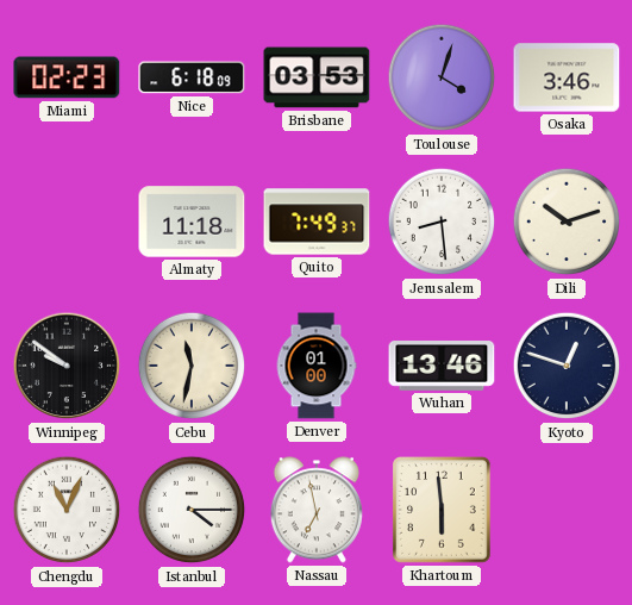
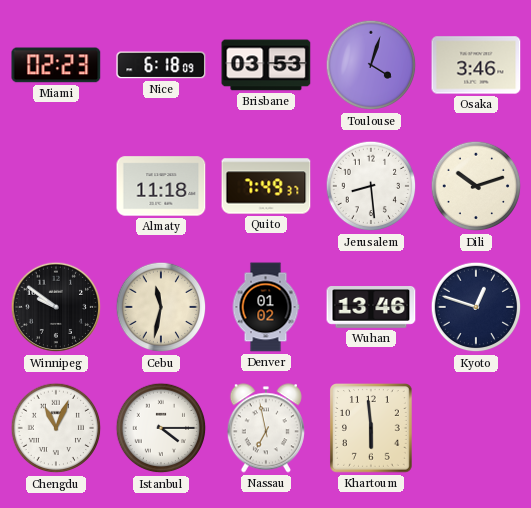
Denver: 01:00 -> 01:02 (266, 307)
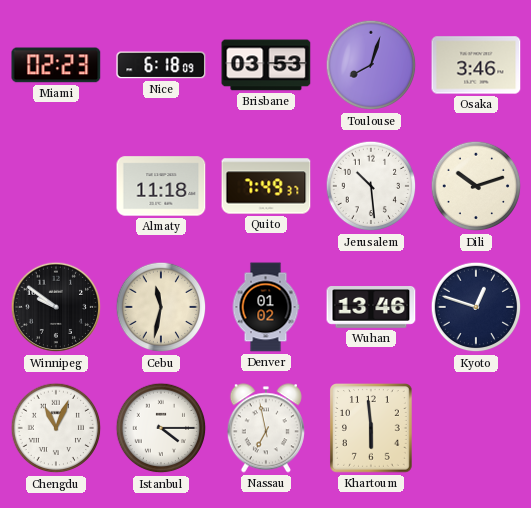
Toulouse: 4:03 -> 8:03 (371, 65)
Jerusalem: 8:29 -> 10:29 (371, 186)
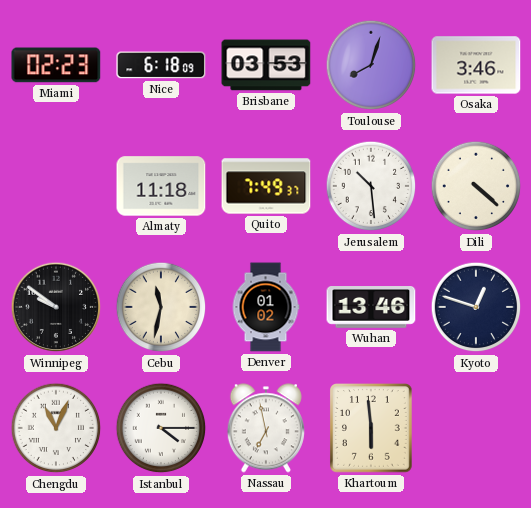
Dili: 10:12 -> 4:22 (476, 186)
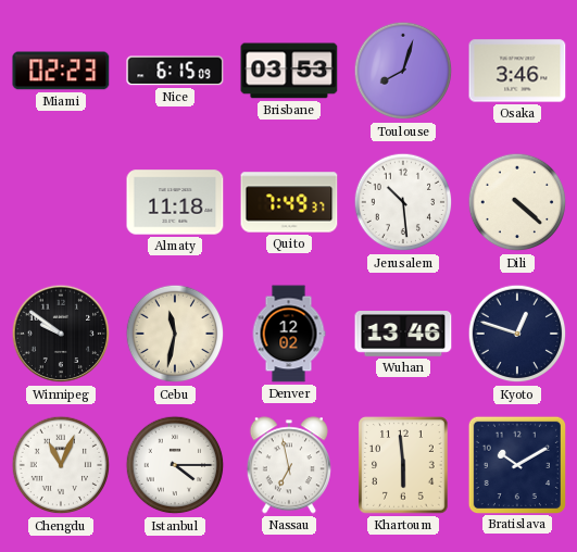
Nice: 6:18 -> 6:15 (175, 71)
Denver: 01:02 -> 12:02 (289, 334)
Bratislava: none -> 10:10 (516, 464)
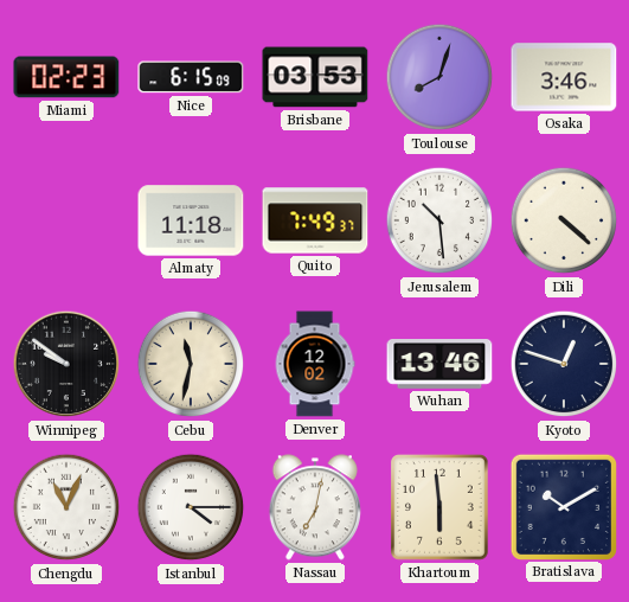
Nassau: 6:58 -> 7:02 (315, 507)
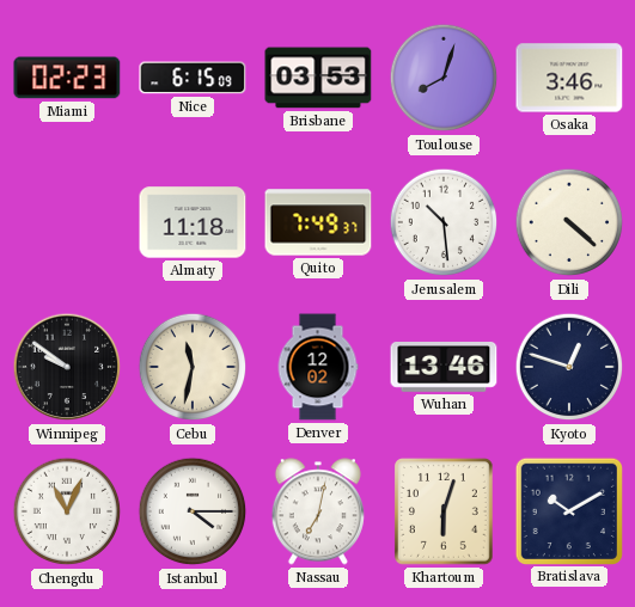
Khartoum: 5:59 -> 6:03 (445, 513)
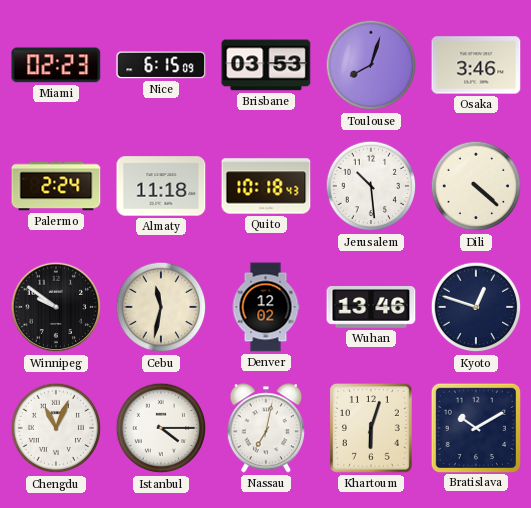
Palermo: none -> 2:24 (56, 186)
Quito: 7:49 -> 10:18 (266, 186)
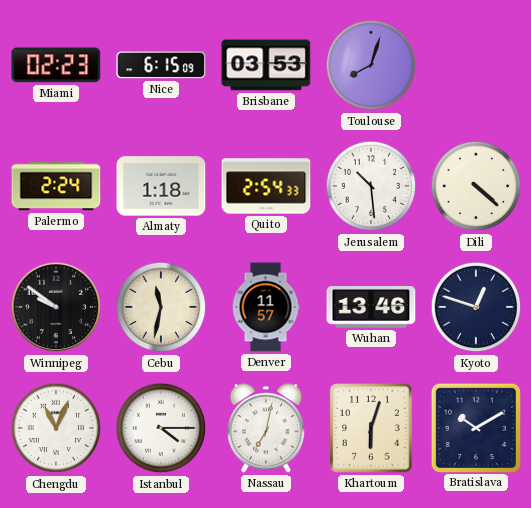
Osaka: 3:46 -> none (476, 65)
Almaty: 11:18 -> 1:18 (161, 186)
Quito: 10:18 -> 2:54 (266, 186)
Denver: 12:02 -> 11:57 (266, 307)
